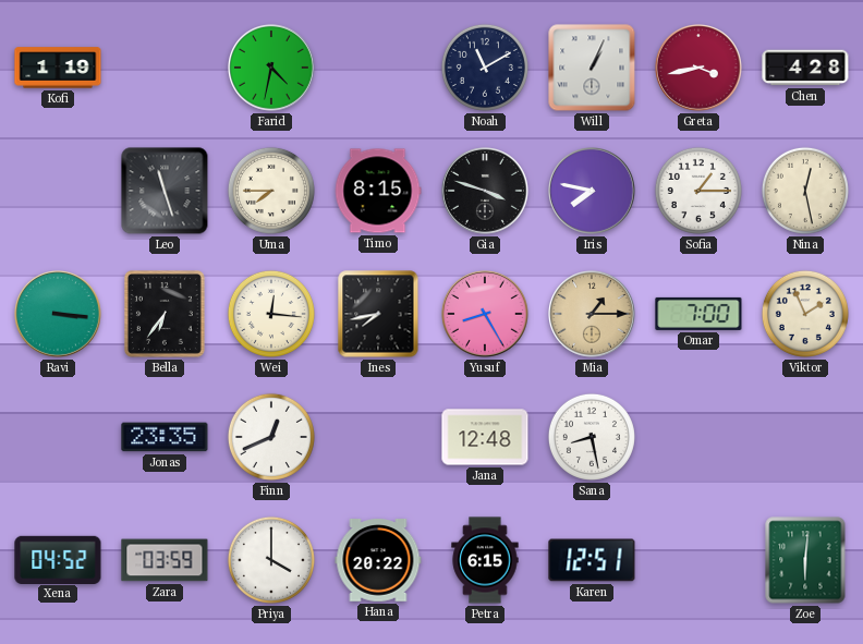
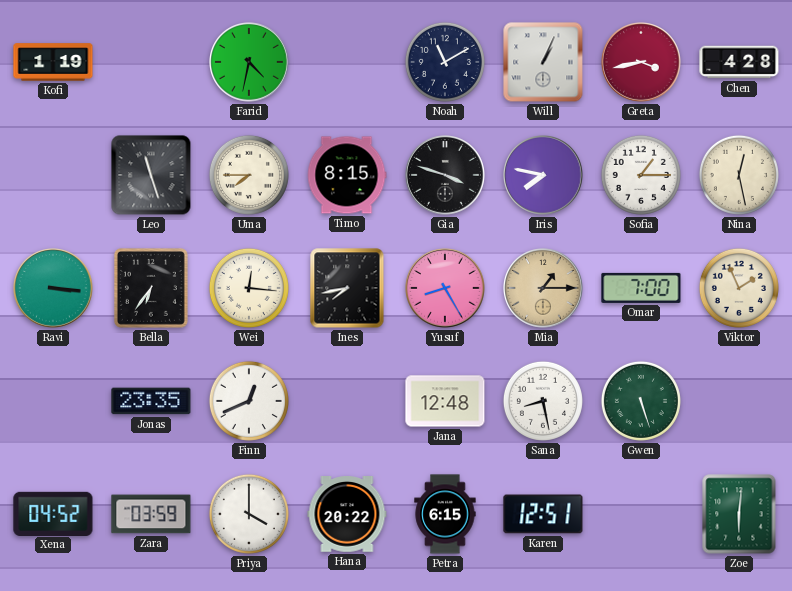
Gwen: none -> 5:27 (641, 401)
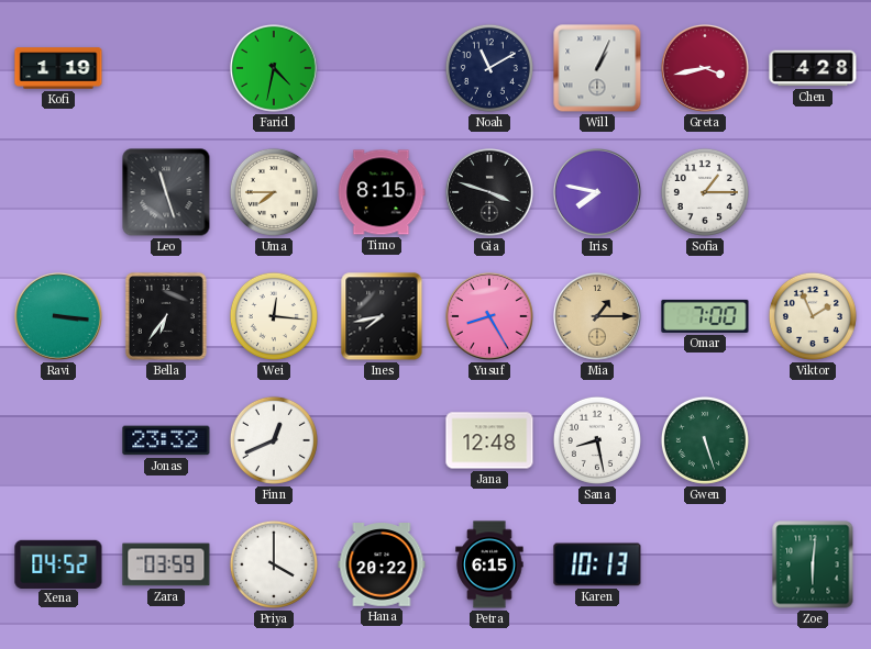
Nina: 12:28 -> none (739, 175)
Jonas: 23:35 -> 23:32 (166, 440)
Karen: 12:51 -> 10:13 (597, 564)
